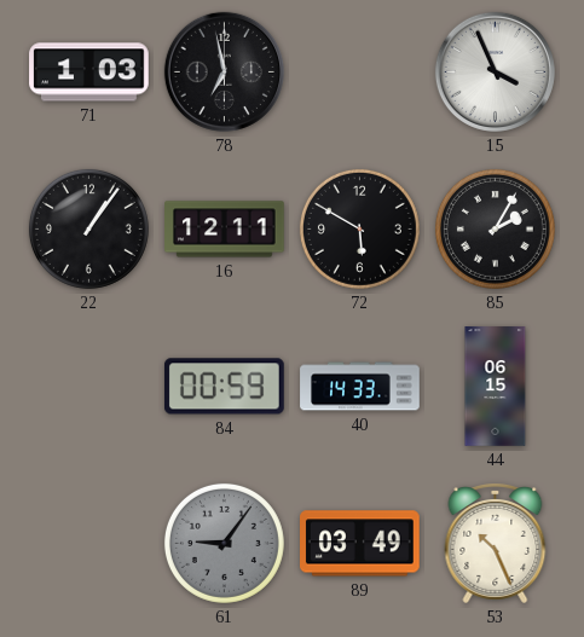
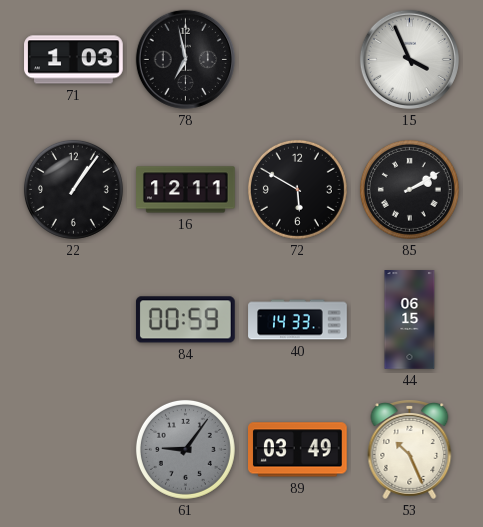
85: 2:05 -> 2:10 (409, 189)
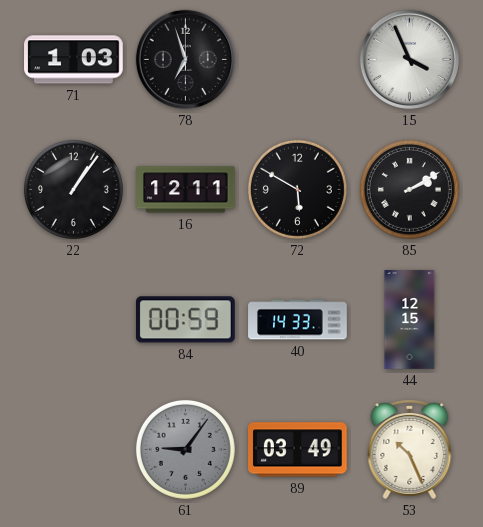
78: 6:58 -> 6:57 (185, 59)
44: 06:15 -> 12:15 (410, 320)
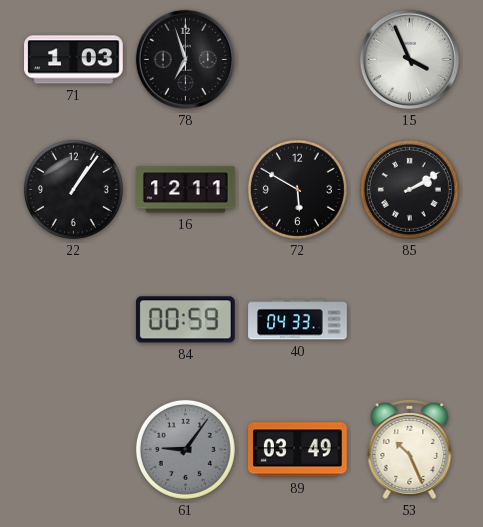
40: 14:33 -> 04:33 (298, 320)
44: 12:15 -> none (410, 320)
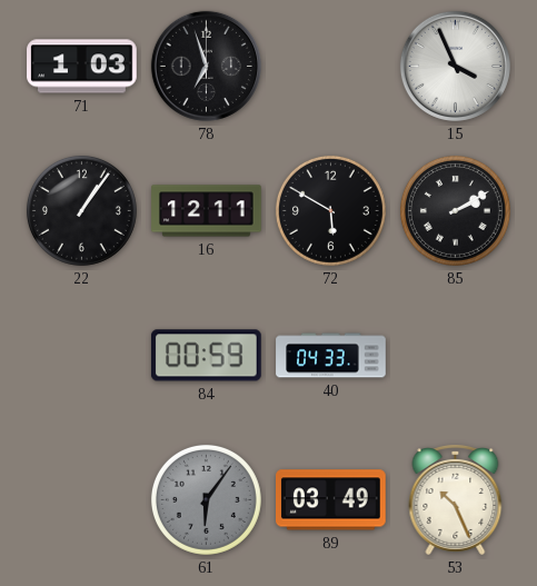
61: 9:06 -> 6:06 (206, 499)
